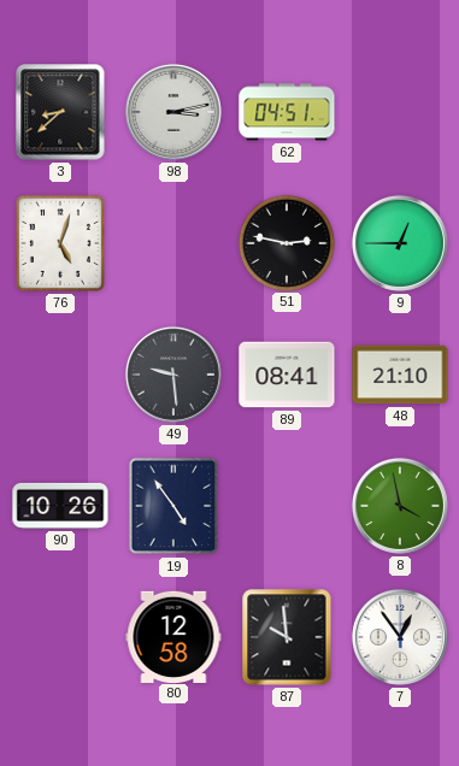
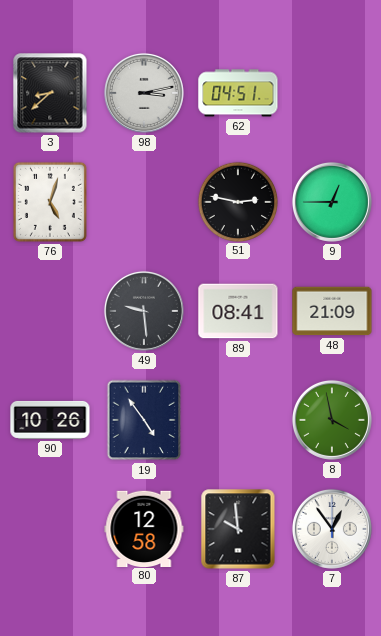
48: 21:10 -> 21:09 (332, 311)
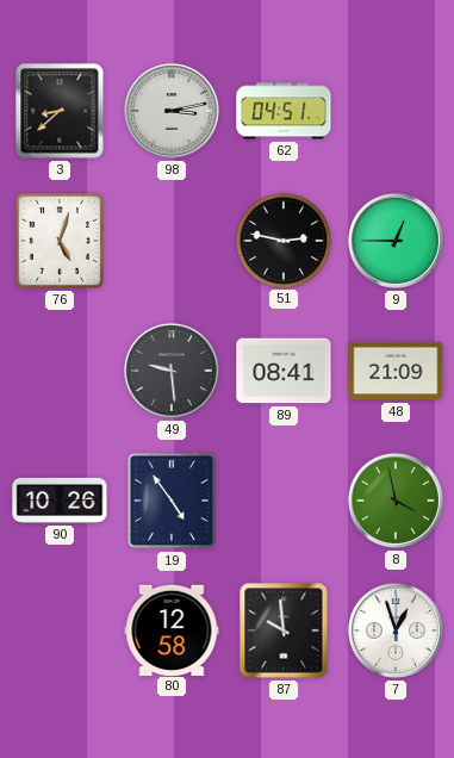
7: 12:54 -> 12:57 (396, 630)
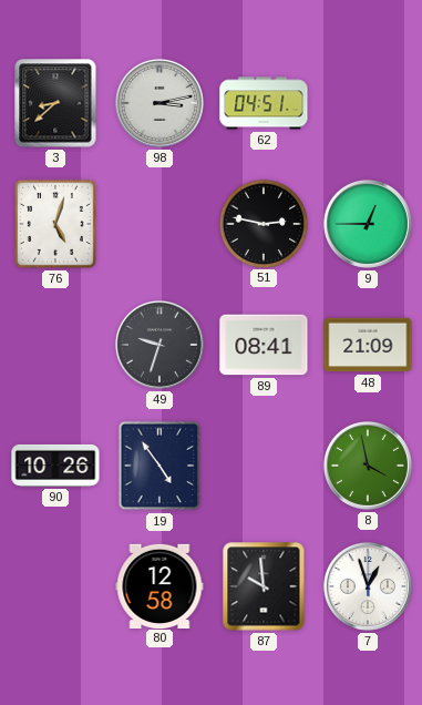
49: 9:29 -> 9:33 (159, 345)
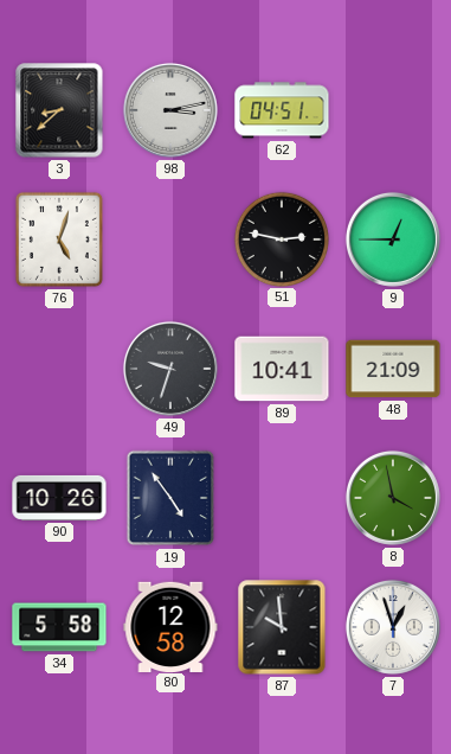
89: 08:41 -> 10:41 (282, 369)
34: none -> 5:58 (59, 627)
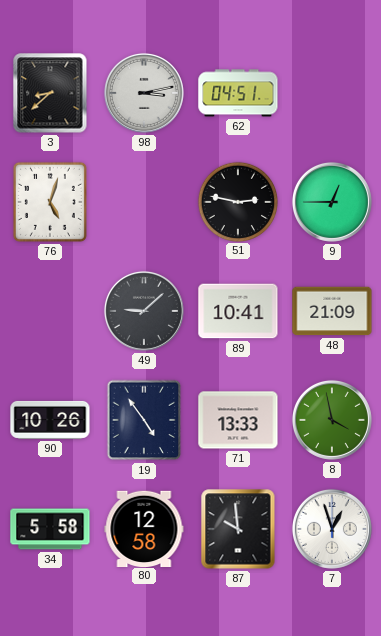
49: 9:33 -> 9:08 (144, 311)
71: none -> 13:33 (238, 420)
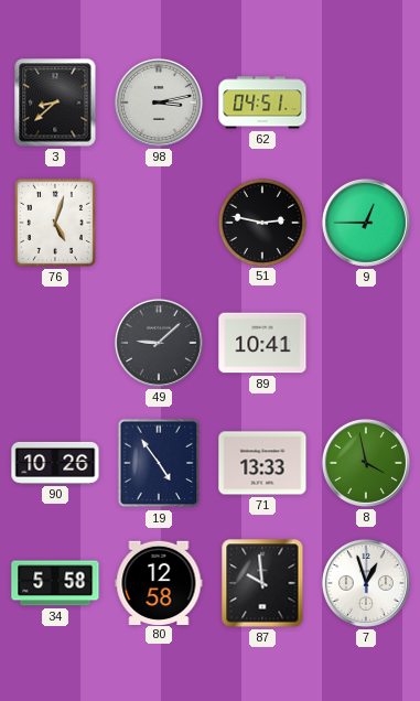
48: 21:09 -> none (332, 311)
